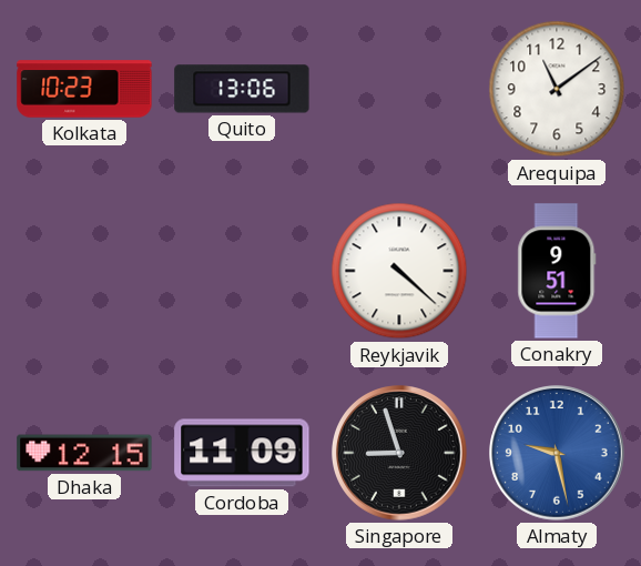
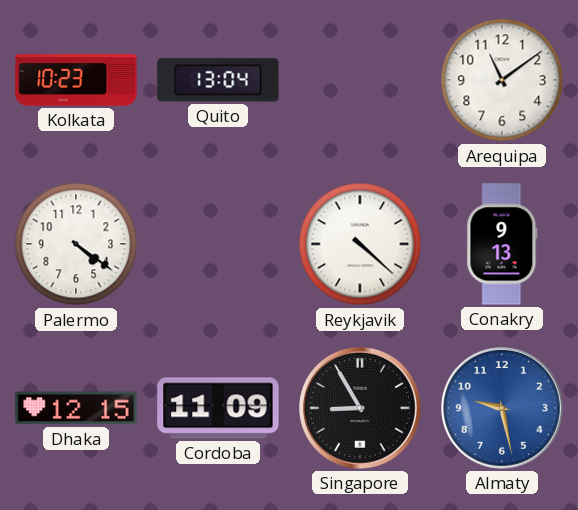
Quito: 13:06 -> 13:04 (218, 80)
Palermo: none -> 4:21 (76, 244)
Conakry: 9:51 -> 9:13 (502, 244)
Singapore: 8:57 -> 8:55 (361, 409)
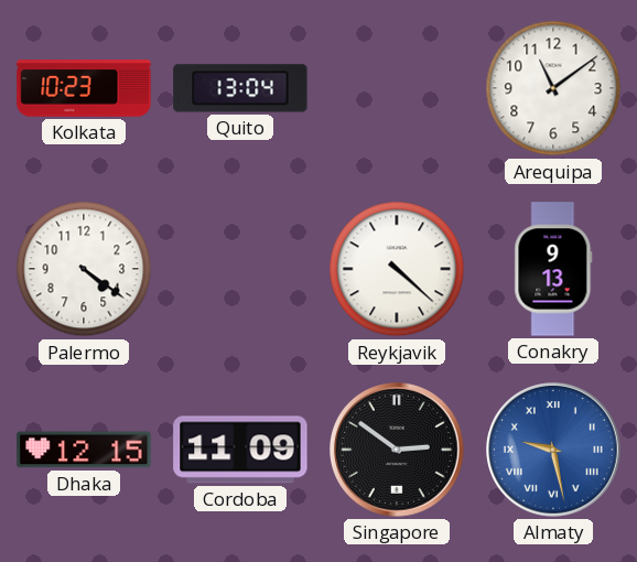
Singapore: 8:55 -> 2:51 (398, 451)
Almaty numerals: Arabic -> Roman (554, 451)
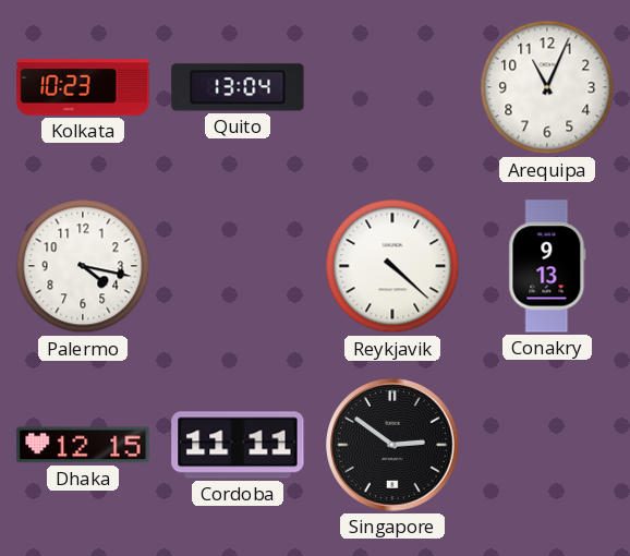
Arequipa: 11:09 -> 11:04 (547, 87)
Palermo: 4:21 -> 4:17 (83, 266)
Cordoba: 11:09 -> 11:11 (238, 445)
Almaty: 9:28 -> none (554, 451)
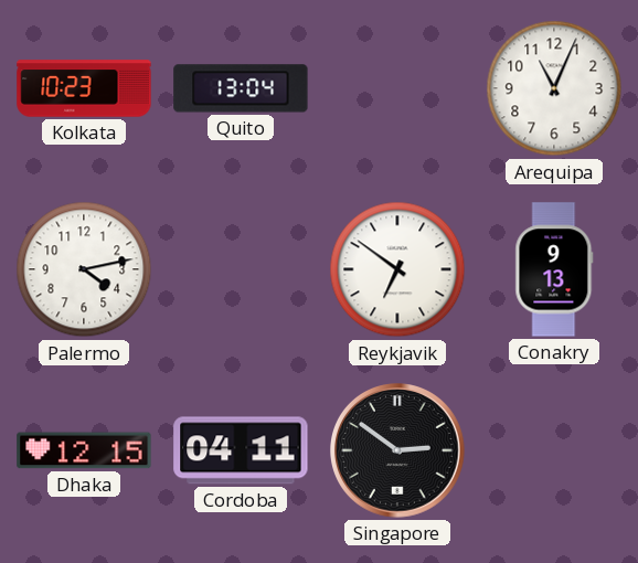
Palermo: 4:17 -> 4:13 (84, 269)
Reykjavik: 4:22 -> 6:51 (397, 269)
Cordoba: 11:11 -> 04:11 (241, 450)
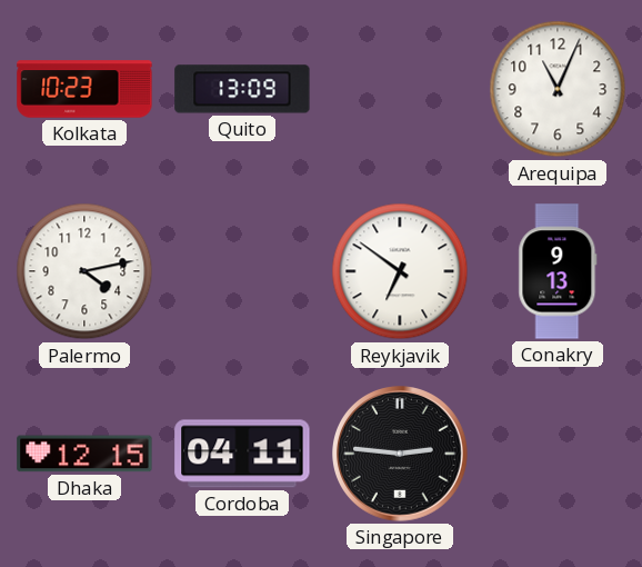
Quito: 13:04 -> 13:09 (242, 89)
Singapore: 2:51 -> 2:46 (401, 455)
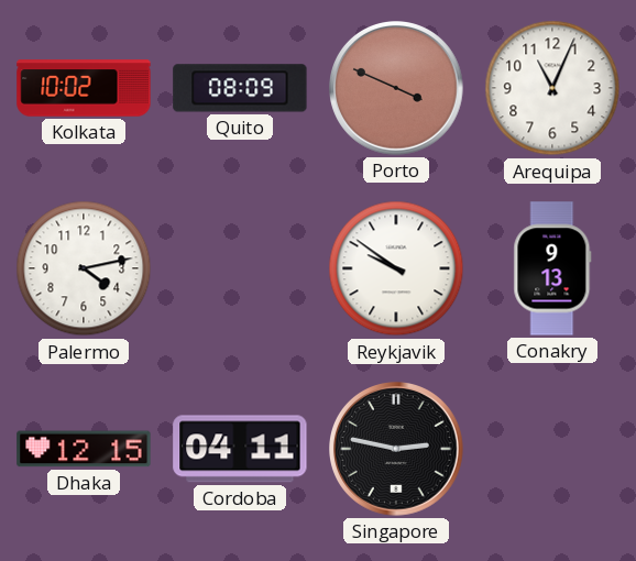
Kolkata: 10:23 -> 10:02 (84, 88)
Quito: 13:09 -> 08:09 (240, 88)
Porto: none -> 3:49 (397, 89)
Reykjavik: 6:51 -> 9:51 (396, 268)
Singapore: 2:46 -> 2:47 (397, 450)
